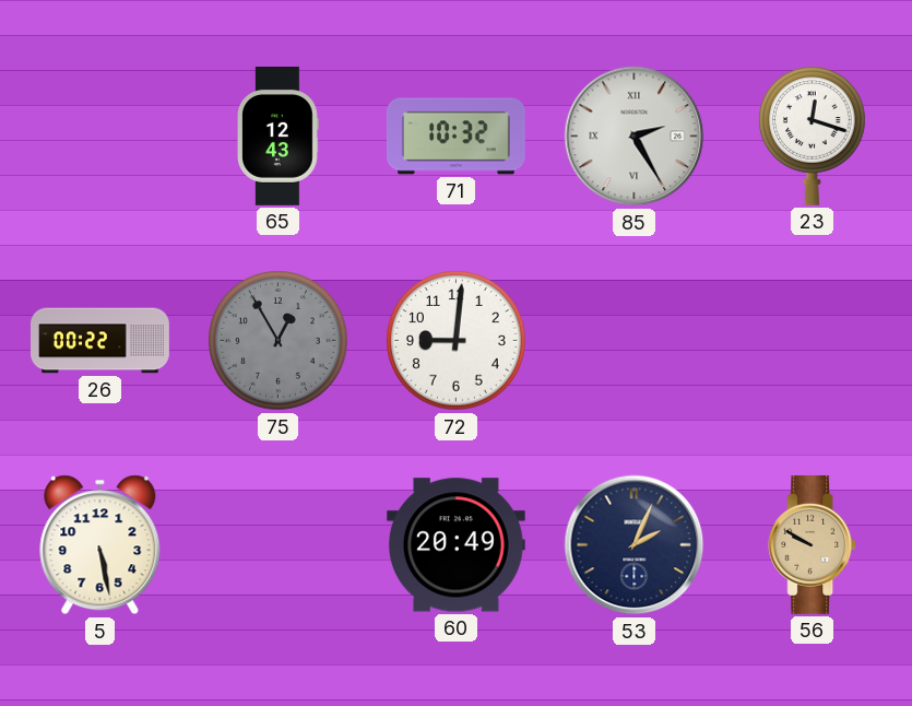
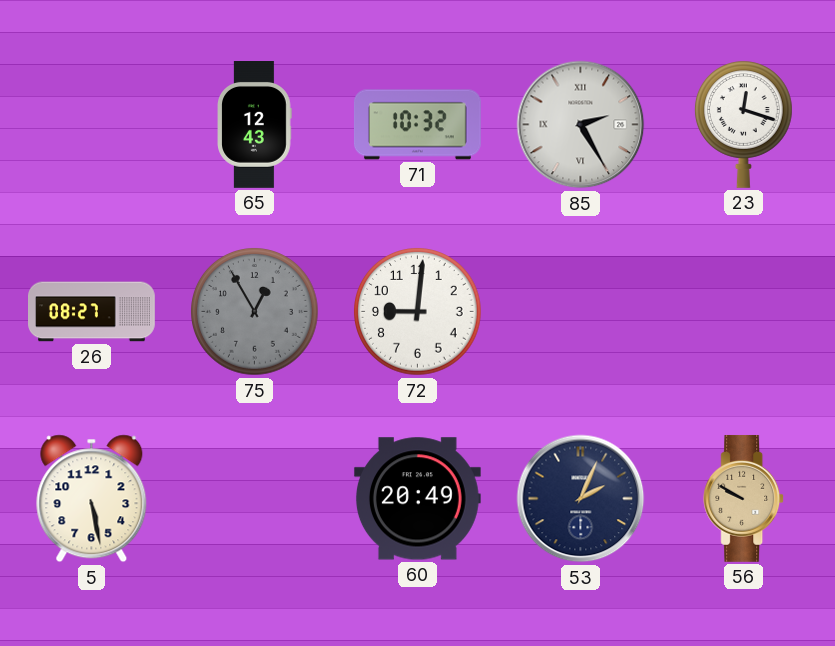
26: 00:22 -> 08:27 (92, 312)
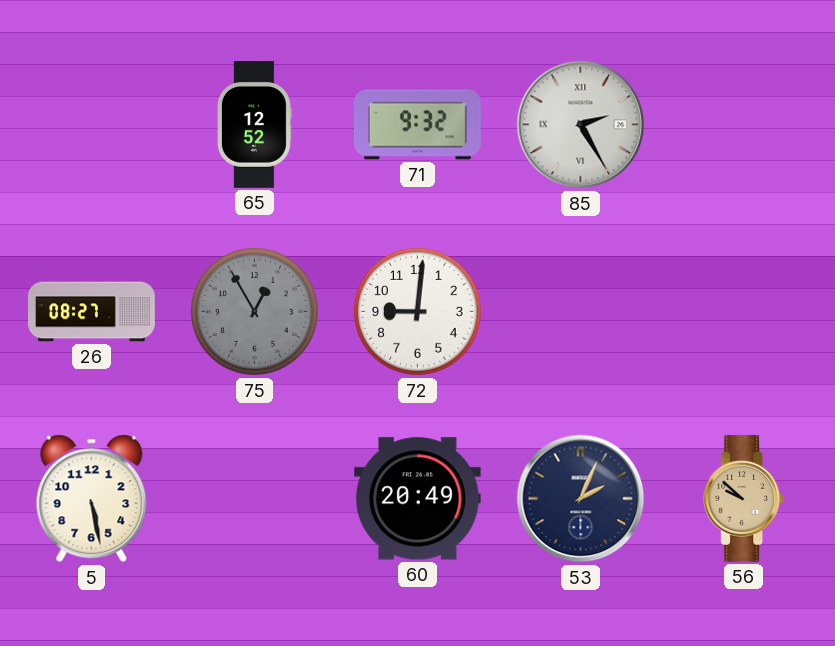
65: 12:43 -> 12:52 (255, 125)
71: 10:32 -> 9:32 (418, 125)
23: 12:18 -> none (743, 124)
56: 9:50 -> 9:52 (744, 498)
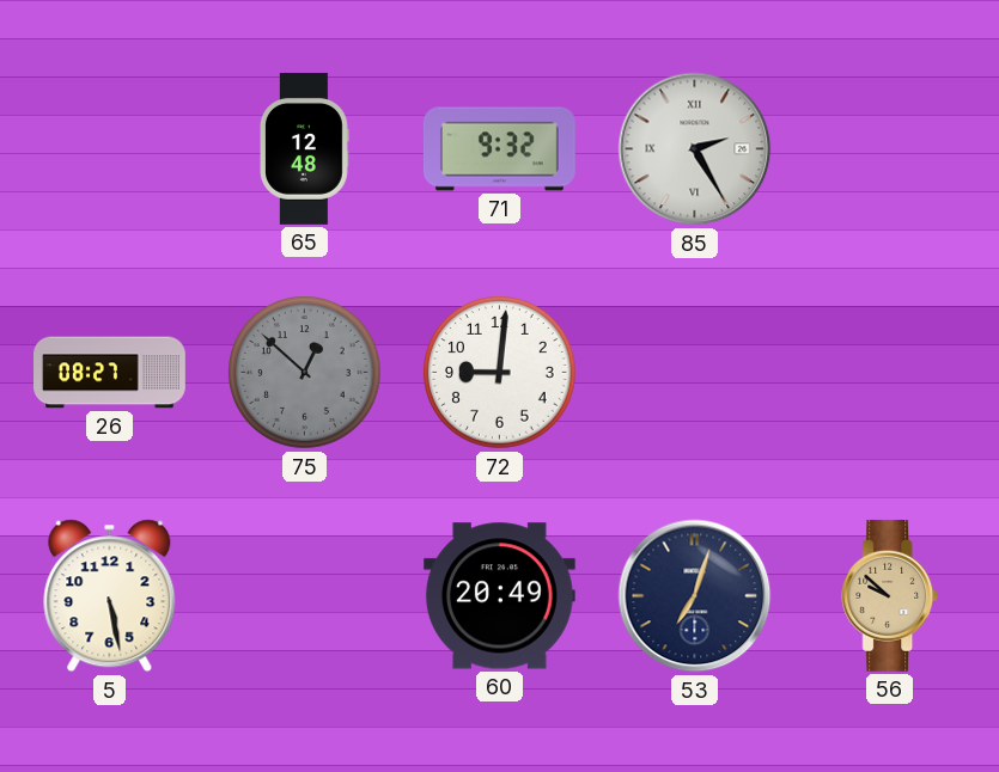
65: 12:52 -> 12:48 (305, 149)
75: 12:55 -> 12:52 (305, 373)
53: 2:04 -> 7:03 (695, 596)
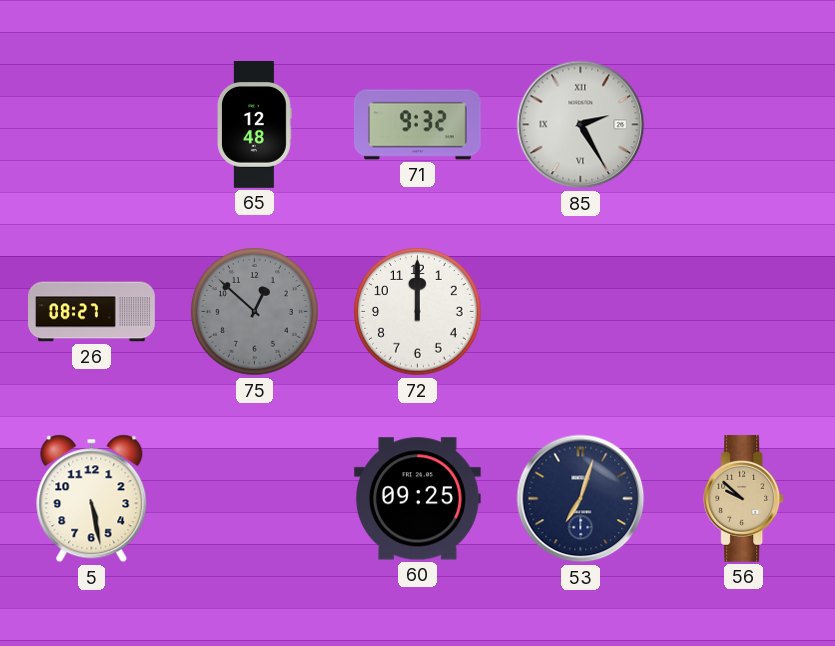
72: 9:01 -> 12:00 (418, 312)
60: 20:49 -> 09:25 (417, 499)
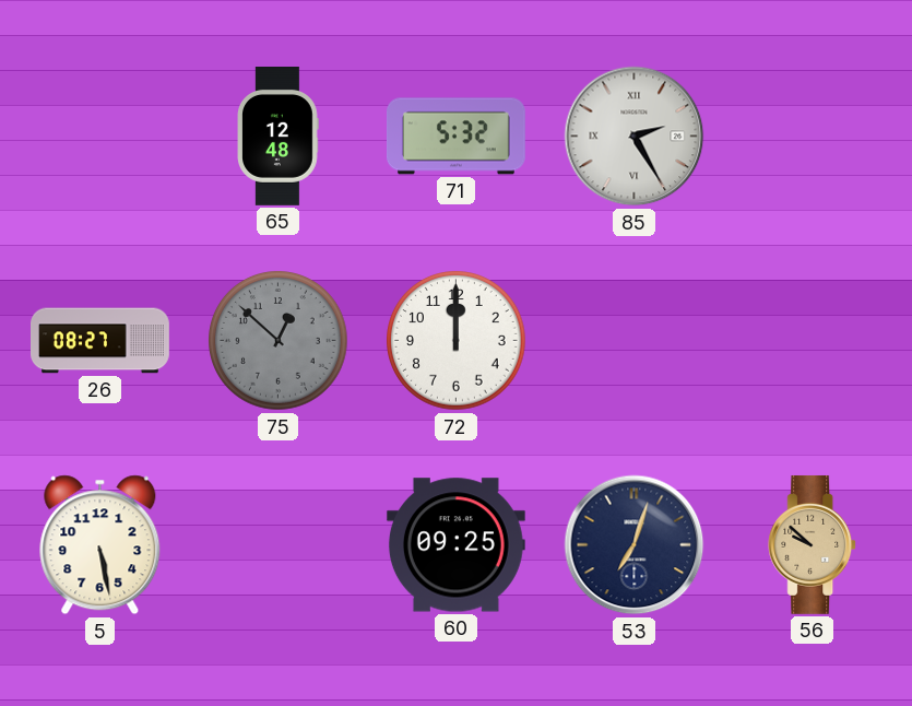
71: 9:32 -> 5:32 (457, 137)
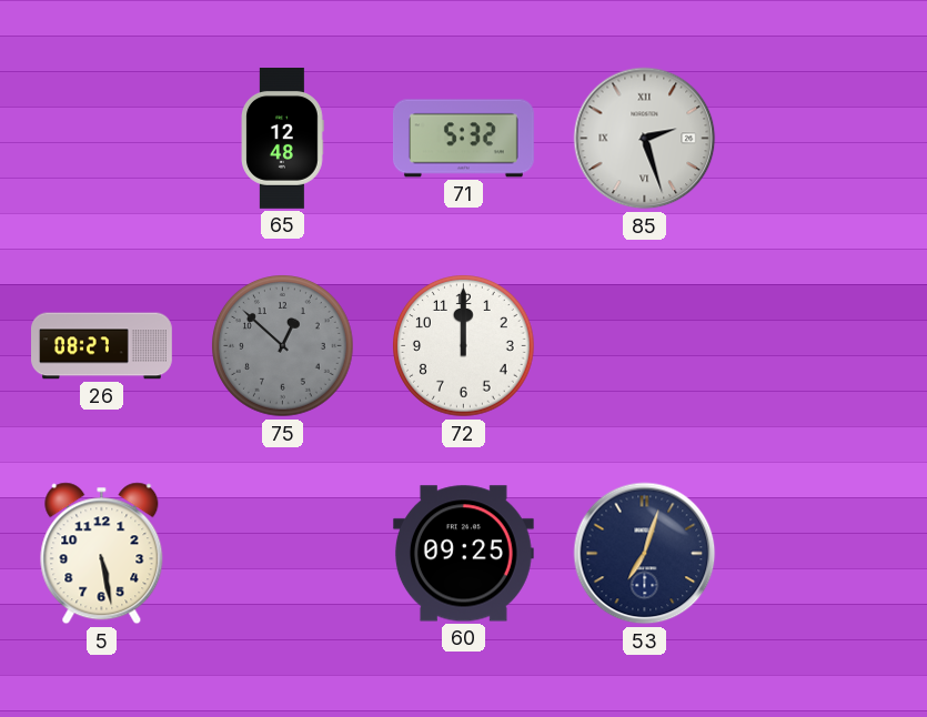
85: 2:25 -> 2:27 (645, 139)
56: 9:52 -> none (813, 544)
